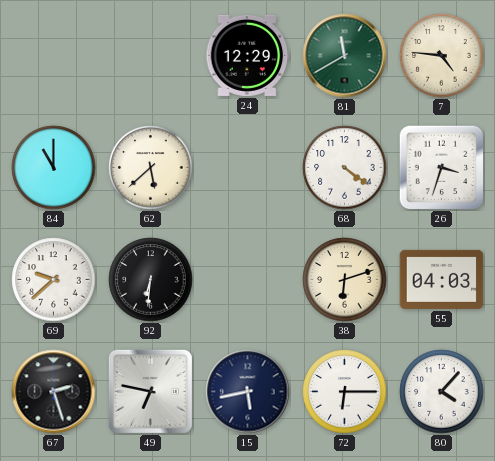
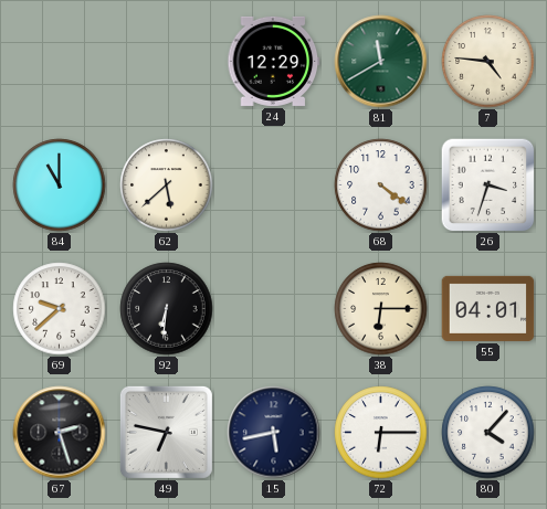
38: 6:12 -> 6:15 (381, 309)
55: 04:03 -> 04:01 (488, 308)
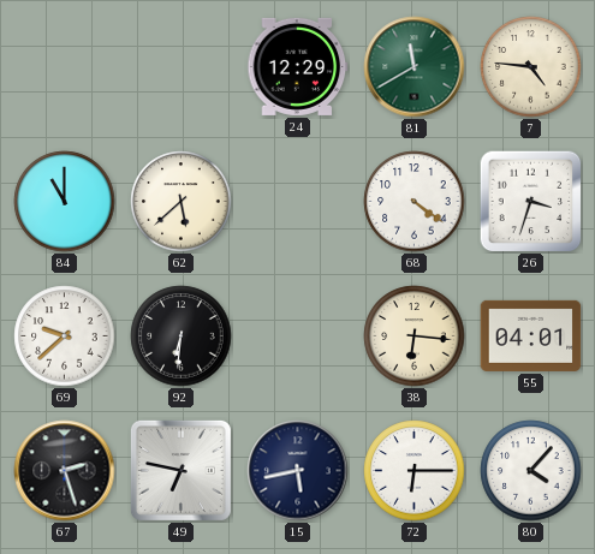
38: 6:15 -> 6:16 (415, 336)
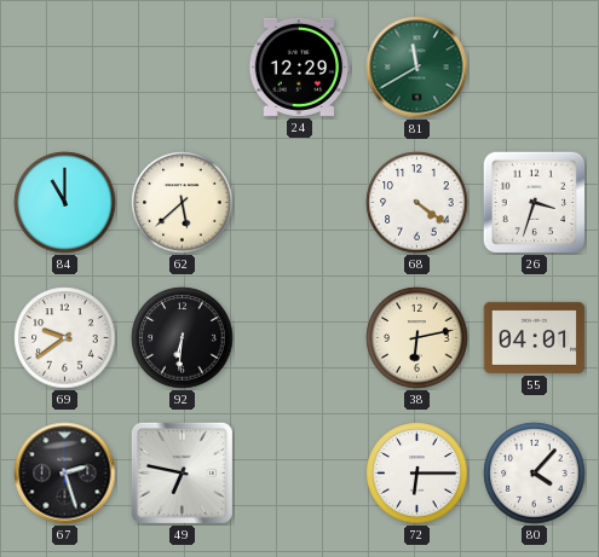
7: 4:46 -> none (531, 67)
69: 9:38 -> 9:39 (65, 338)
38: 6:16 -> 6:13 (417, 338)
15: 5:43 -> none (298, 471)
